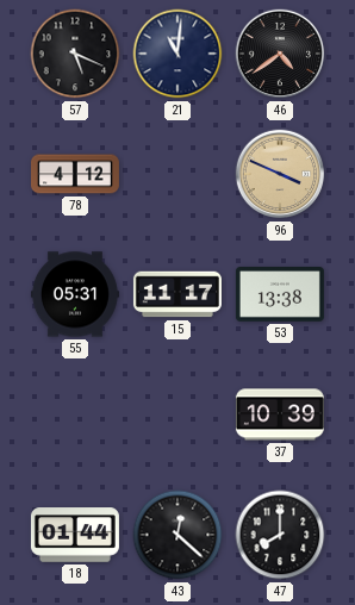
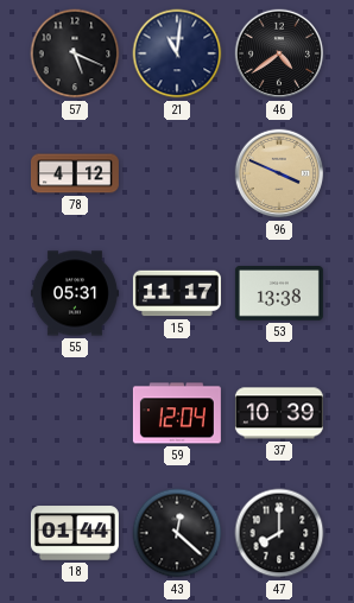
59: none -> 12:04 (177, 413)
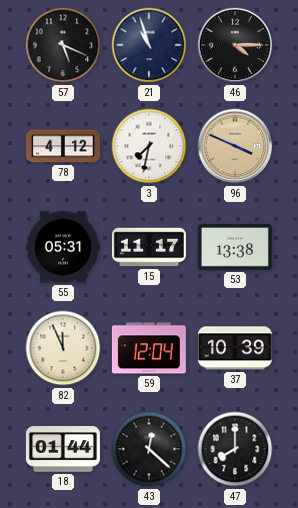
21: 11:01 -> 10:57 (149, 45)
46: 4:39 -> 4:15 (235, 45)
3: none -> 7:32 (149, 146)
82: none -> 11:56 (63, 348)
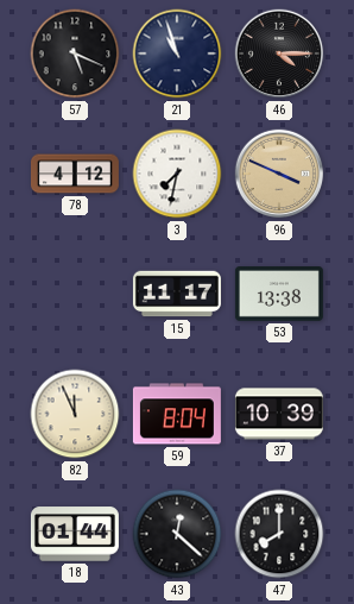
55: 05:31 -> none (63, 247)
59: 12:04 -> 8:04 (177, 414)
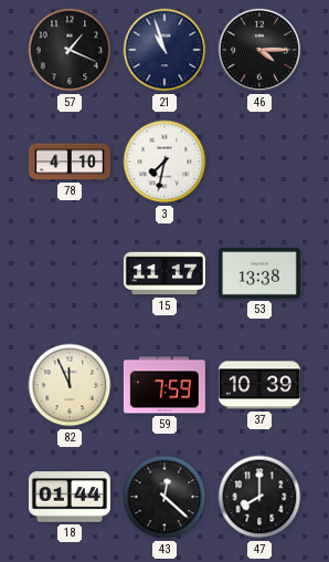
57: 5:19 -> 1:19 (70, 50)
78: 4:12 -> 4:10 (70, 162)
96: 3:49 -> none (279, 174)
59: 8:04 -> 7:59 (164, 385)
